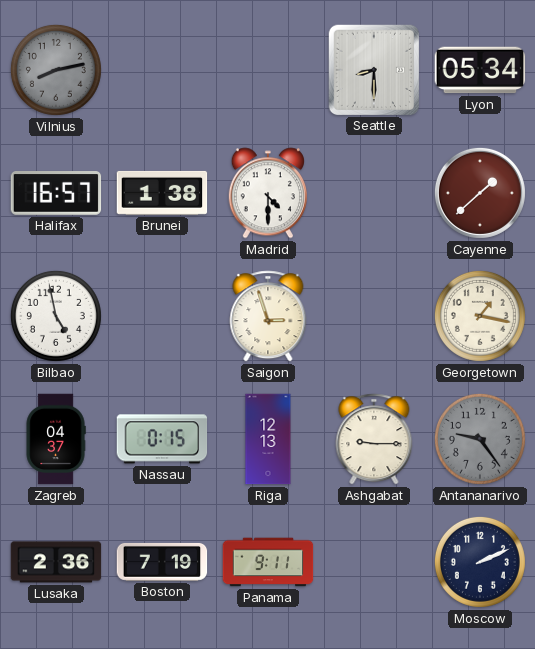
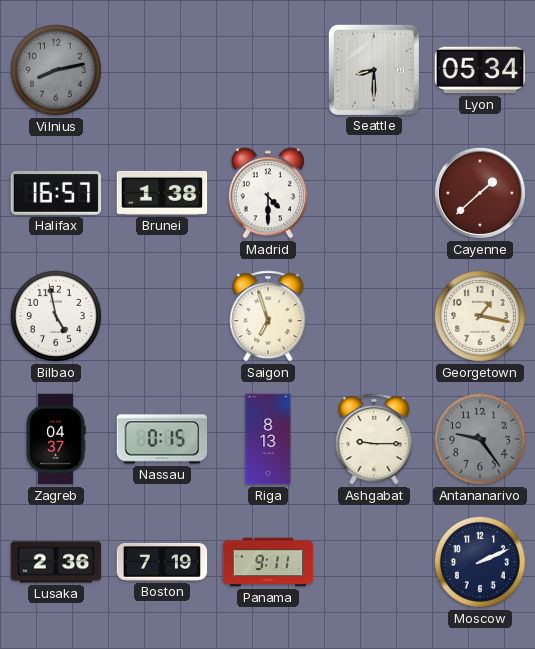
Saigon: 2:57 -> 6:57 (268, 316)
Riga: 12:13 -> 8:13 (268, 439)
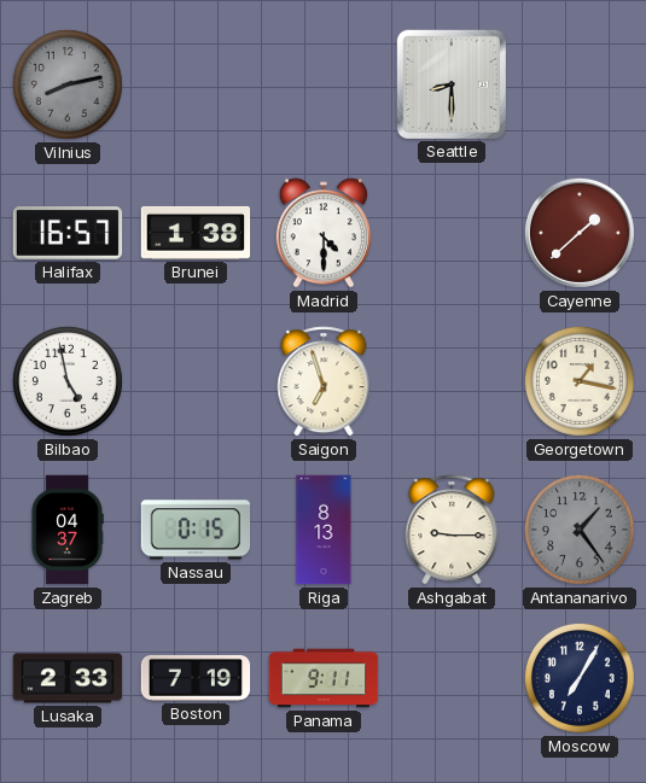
Lyon: 05:34 -> none (480, 70)
Antananarivo: 9:24 -> 1:24 (580, 530)
Lusaka: 2:36 -> 2:33 (68, 678)
Moscow: 2:11 -> 7:05 (580, 678)
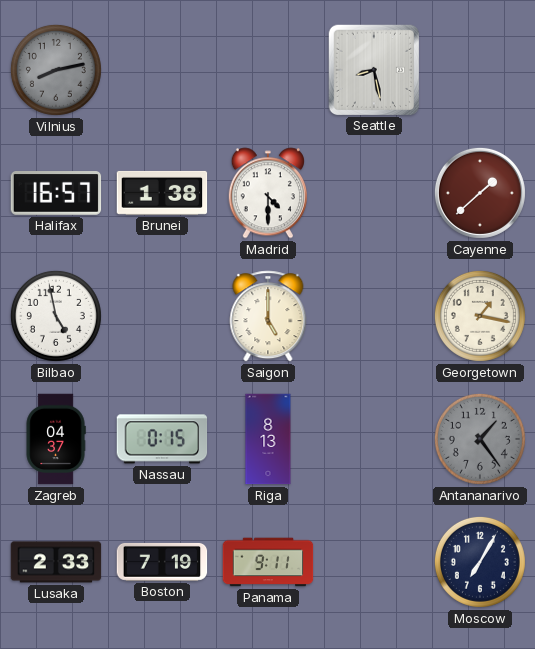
Seattle: 8:30 -> 8:28 (373, 69)
Saigon: 6:57 -> 5:00 (268, 316)
Ashgabat: 9:15 -> none (452, 530)
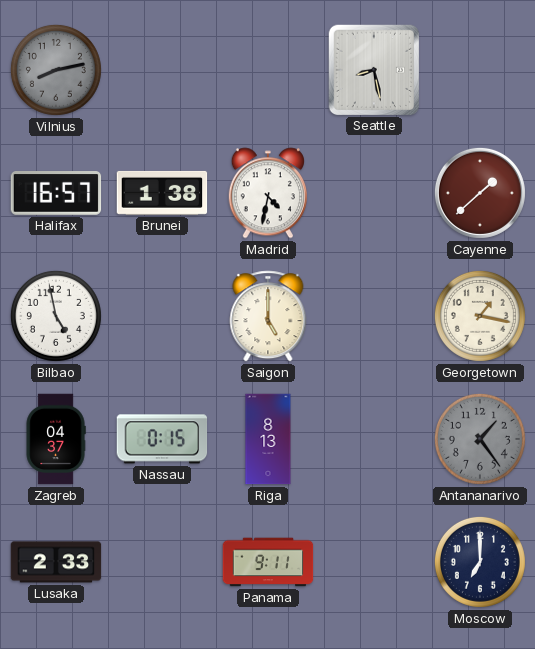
Madrid: 4:30 -> 4:32 (268, 193)
Boston: 7:19 -> none (162, 562)
Moscow: 7:05 -> 7:00 (480, 562)
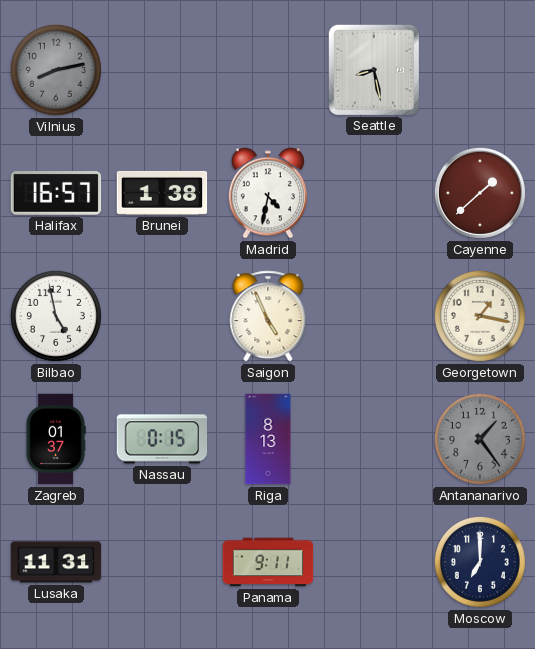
Saigon: 5:00 -> 4:56 (268, 316)
Zagreb: 04:37 -> 01:37 (56, 439)
Lusaka: 2:33 -> 11:31 (56, 562)
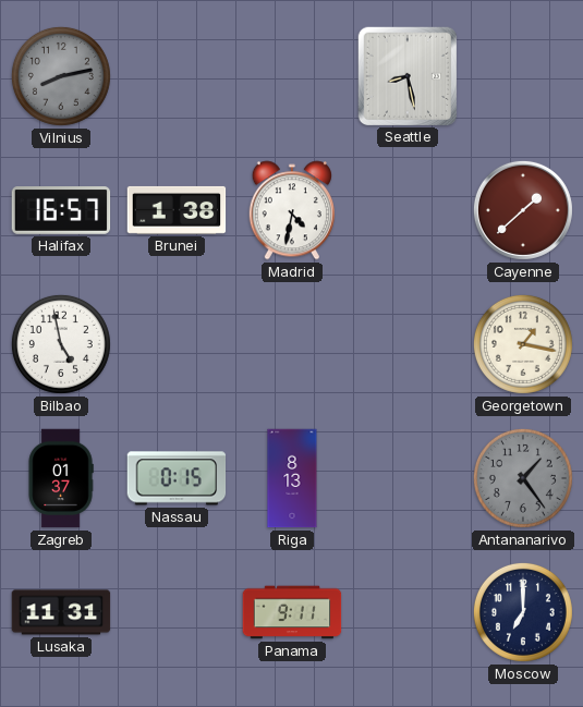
Saigon: 4:56 -> none (268, 316)
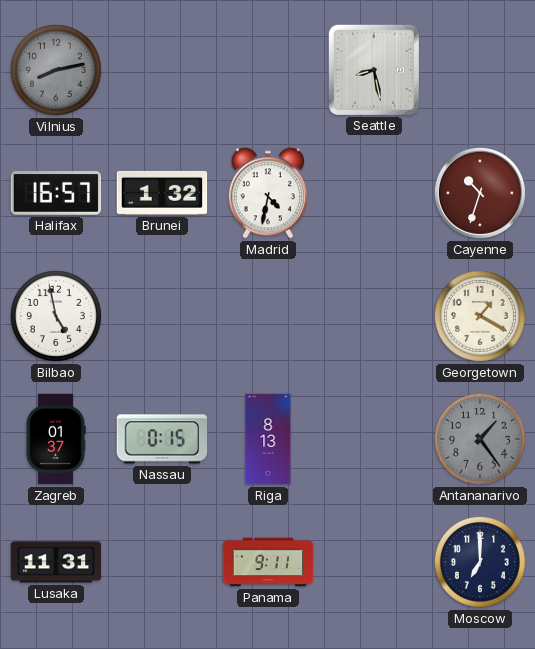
Brunei: 1:38 -> 1:32 (162, 193)
Cayenne: 1:38 -> 10:33 (480, 193)
Georgetown: 1:17 -> 1:20 (480, 316)
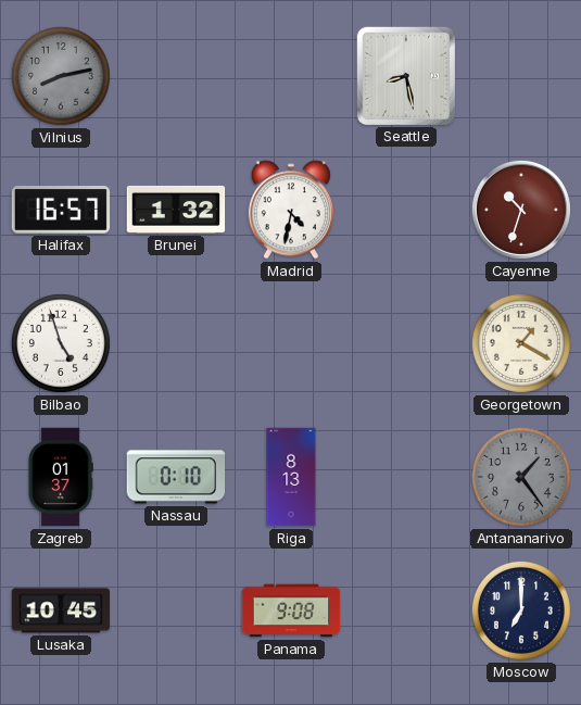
Bilbao: 4:58 -> 4:57 (61, 343)
Nassau: 0:15 -> 0:10 (176, 477)
Lusaka: 11:31 -> 10:45 (61, 610)
Panama: 9:11 -> 9:08 (291, 610)
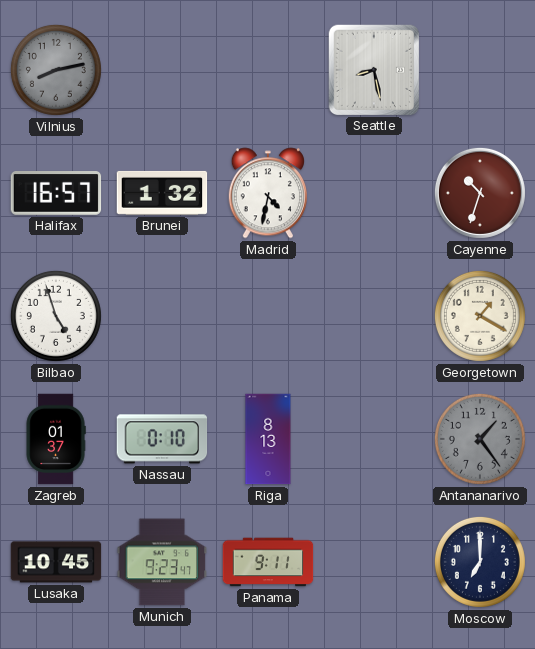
Munich: none -> 9:23 (162, 562)
Panama: 9:08 -> 9:11 (268, 562)
